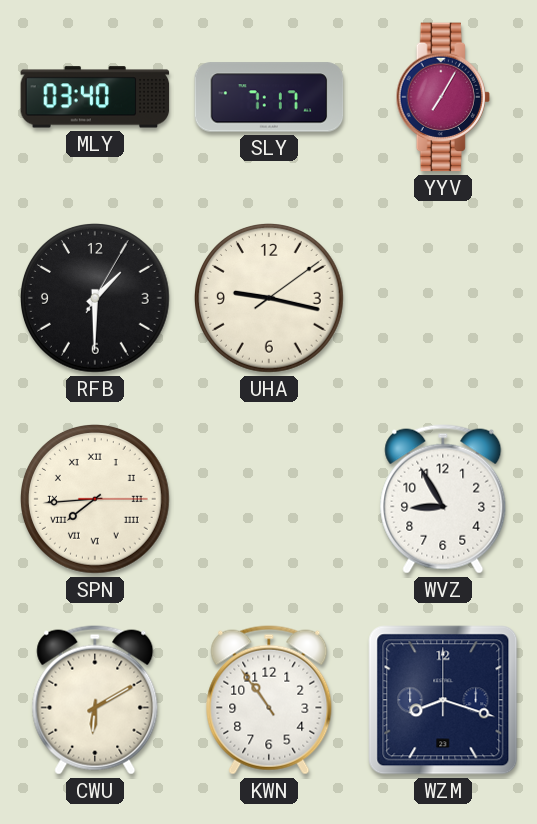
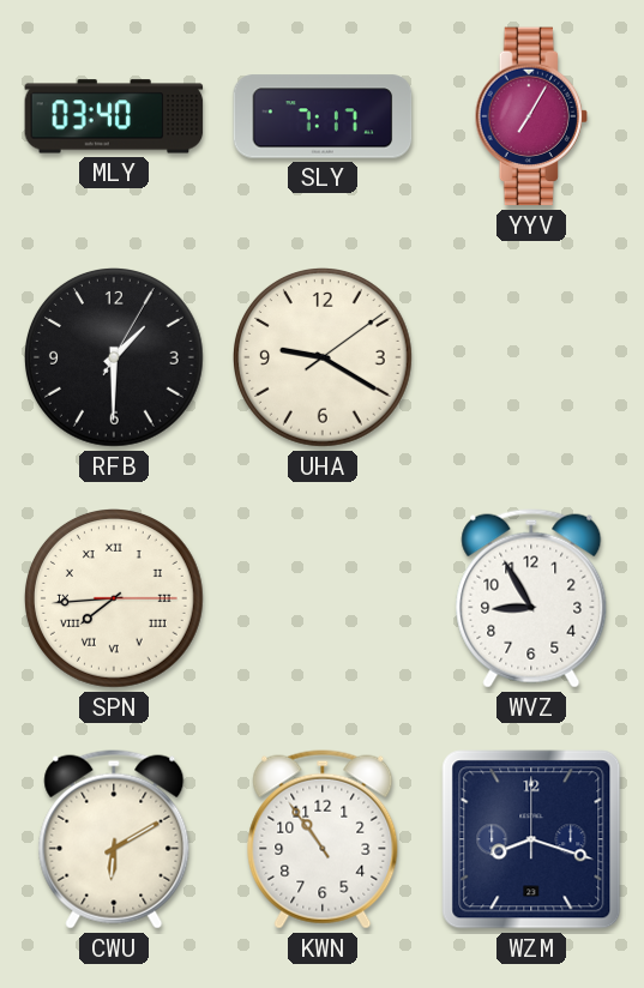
UHA: 9:17 -> 9:20 (324, 359)
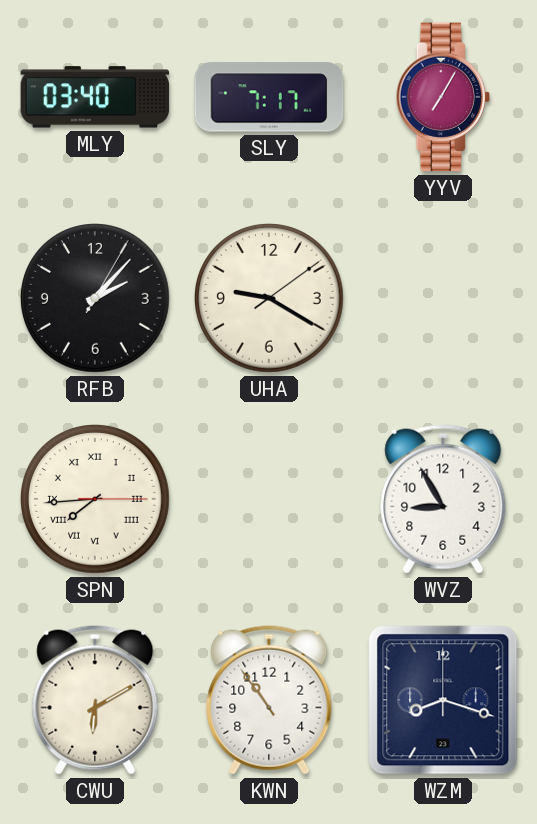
RFB: 1:30 -> 2:07 (96, 299)
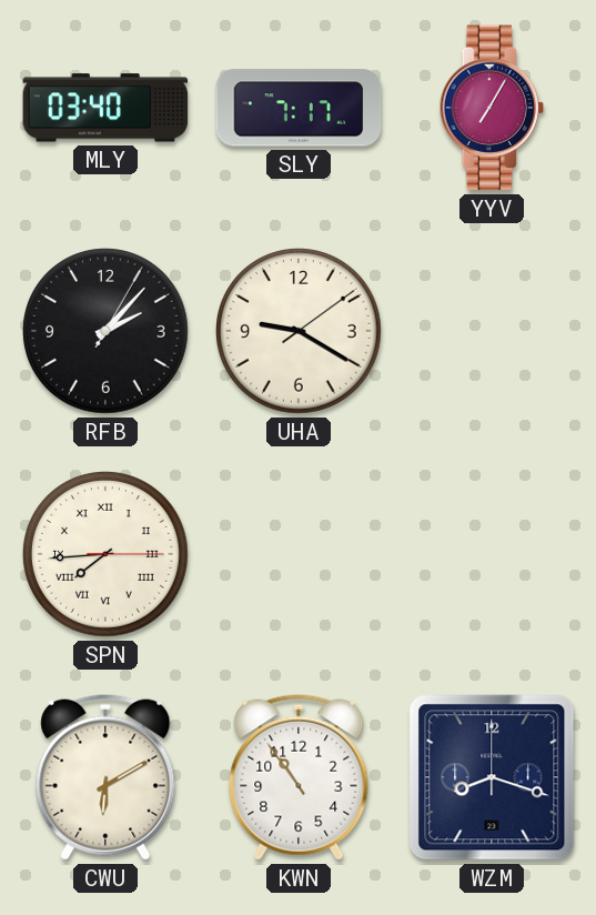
WVZ: 8:55 -> none (443, 499)
